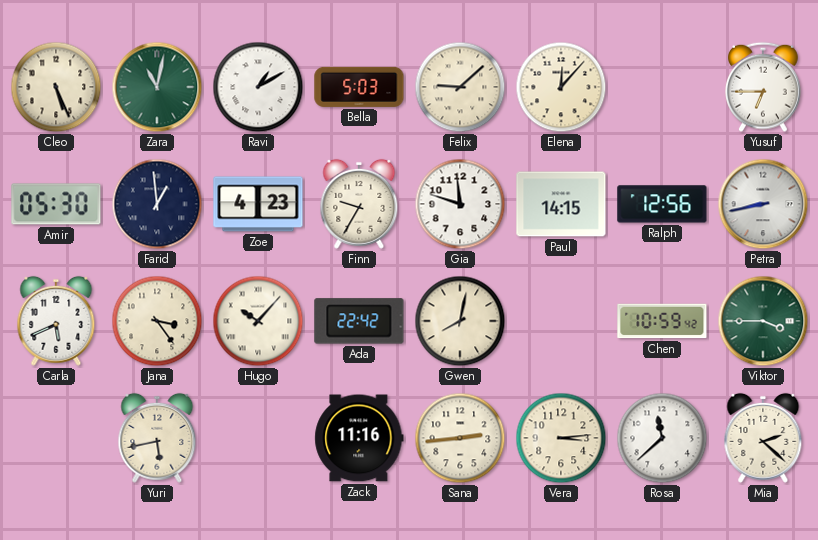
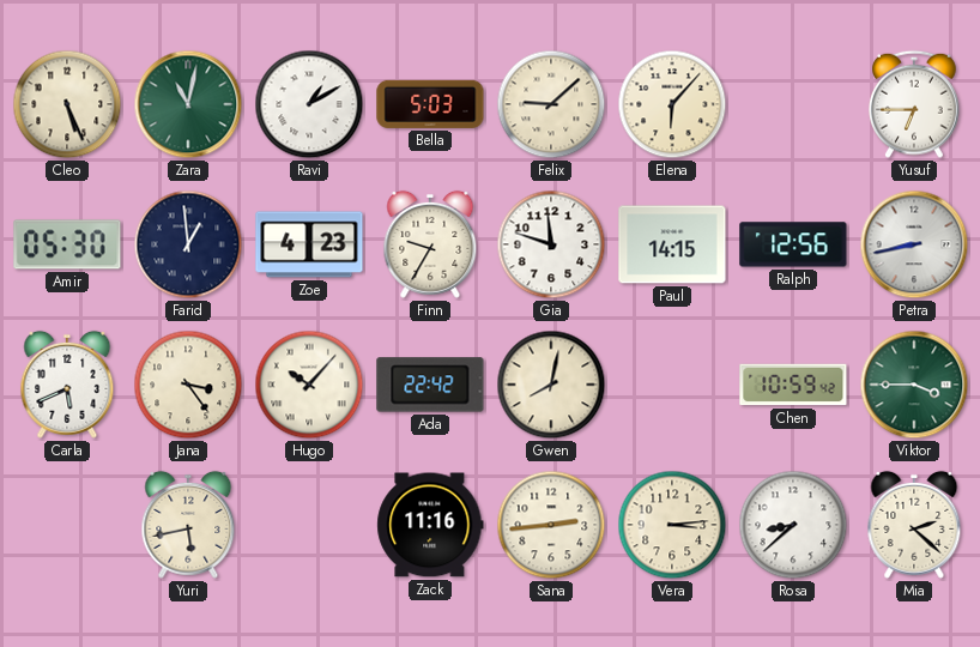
Elena: 12:07 -> 6:07 (672, 104)
Rosa: 11:38 -> 8:38 (793, 525)
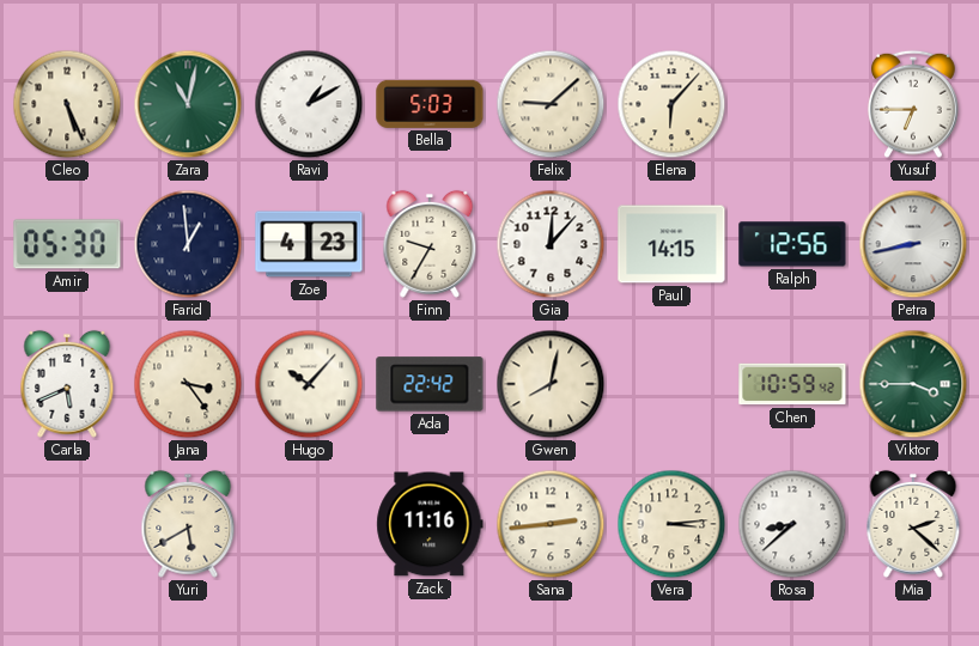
Gia: 11:48 -> 12:07 (551, 244)
Yuri: 5:43 -> 5:40 (188, 524)
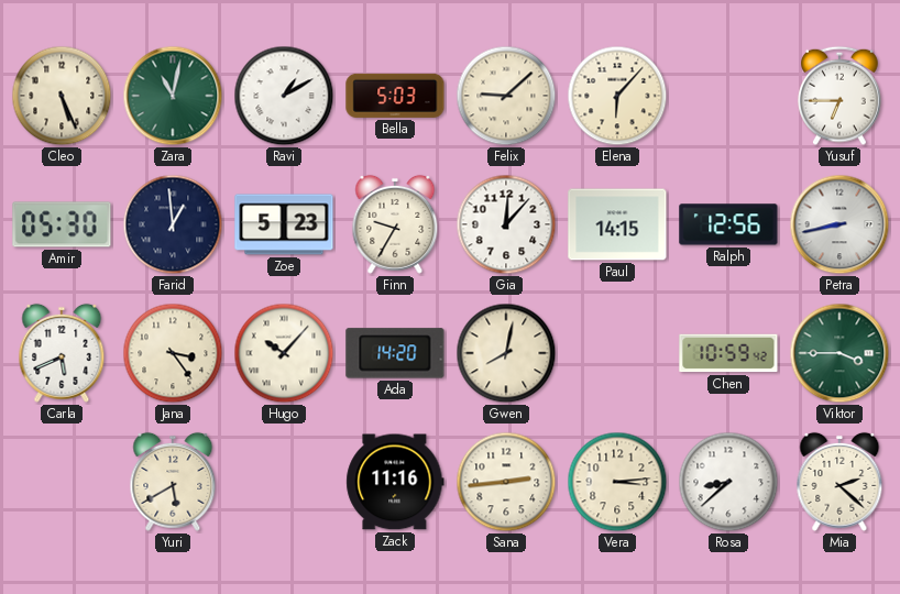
Zoe: 4:23 -> 5:23 (284, 224)
Ada: 22:42 -> 14:20 (395, 353)
